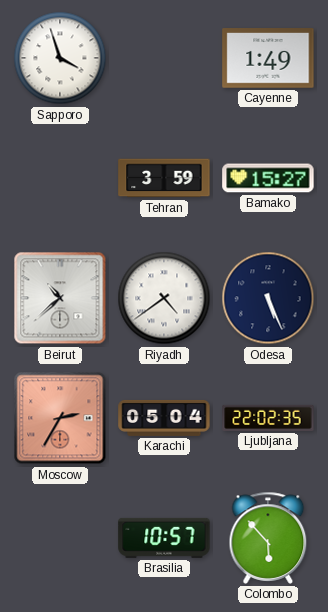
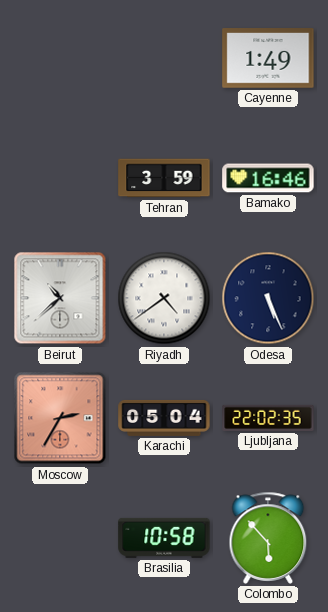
Sapporo: 3:57 -> none (60, 58)
Bamako: 15:27 -> 16:46 (268, 178)
Brasilia: 10:57 -> 10:58 (164, 538)
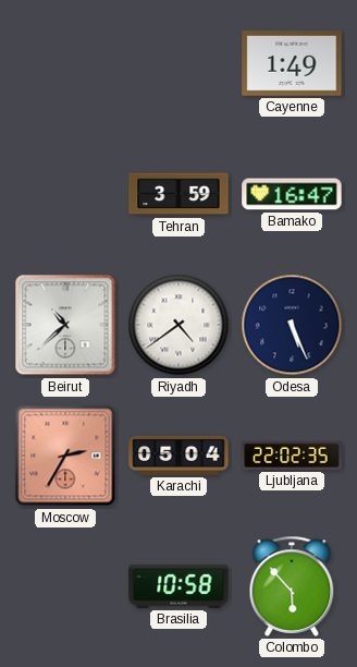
Bamako: 16:46 -> 16:47 (292, 194)
